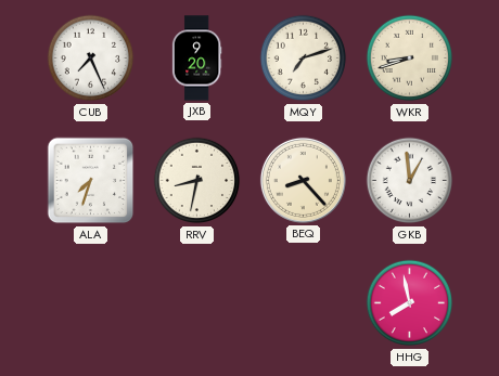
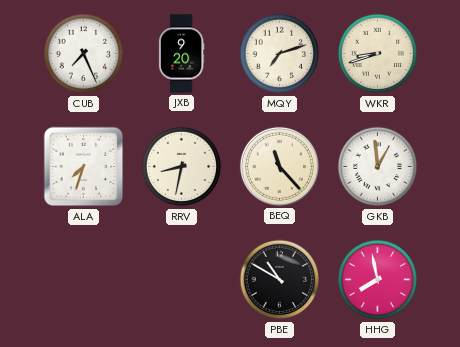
BEQ: 8:23 -> 11:23 (279, 166)
PBE: none -> 10:50 (280, 280)
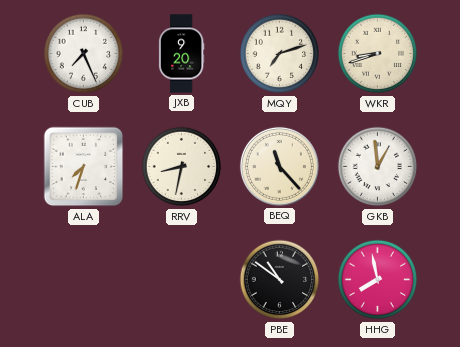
PBE: 10:50 -> 10:51 (280, 280)
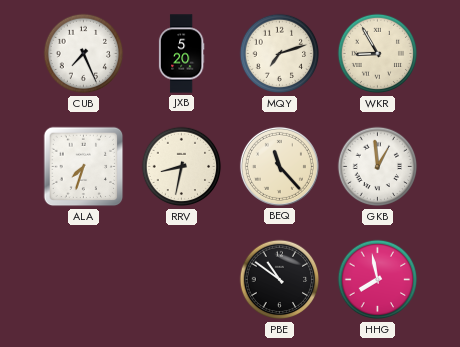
JXB: 9:20 -> 5:20 (181, 54)
WKR: 8:42 -> 8:55 (378, 54)
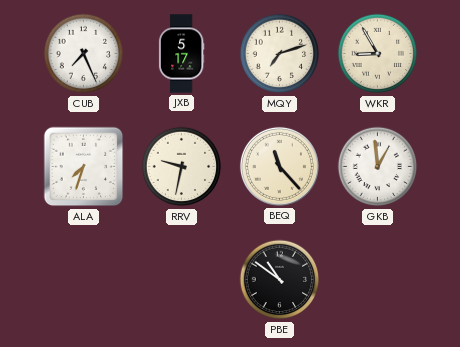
JXB: 5:20 -> 5:17 (181, 54)
RRV: 8:32 -> 9:32 (182, 167)
HHG: 7:58 -> none (378, 280)
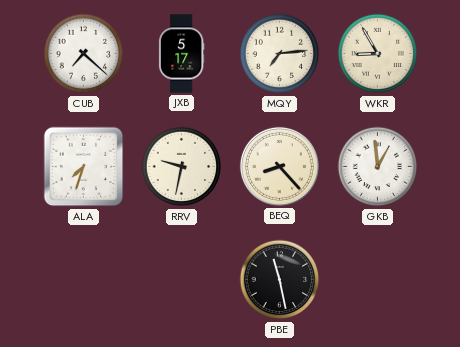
CUB: 7:26 -> 7:22 (84, 54)
MQY: 7:12 -> 7:14 (280, 54)
BEQ: 11:23 -> 8:23 (279, 166)
PBE: 10:51 -> 11:28 (280, 280)
